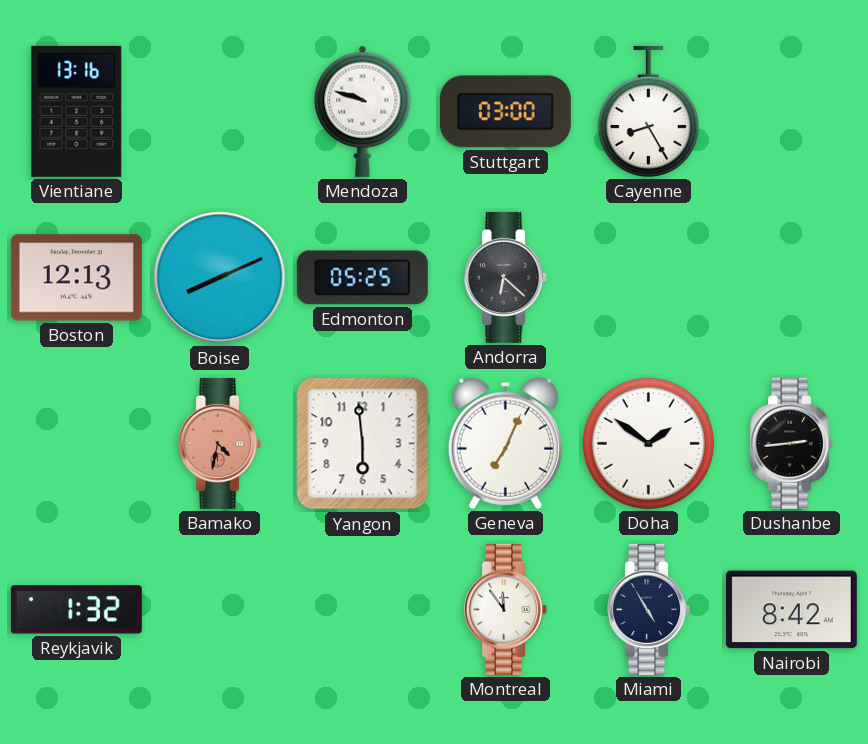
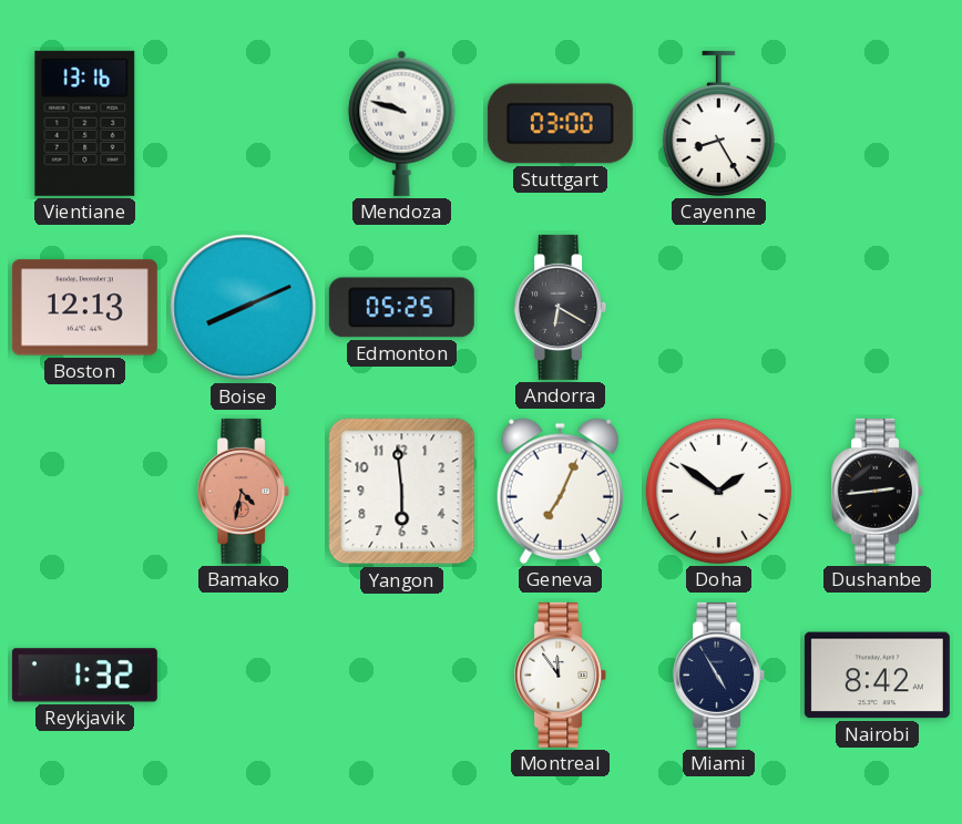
Andorra: 6:22 -> 6:20 (561, 307)
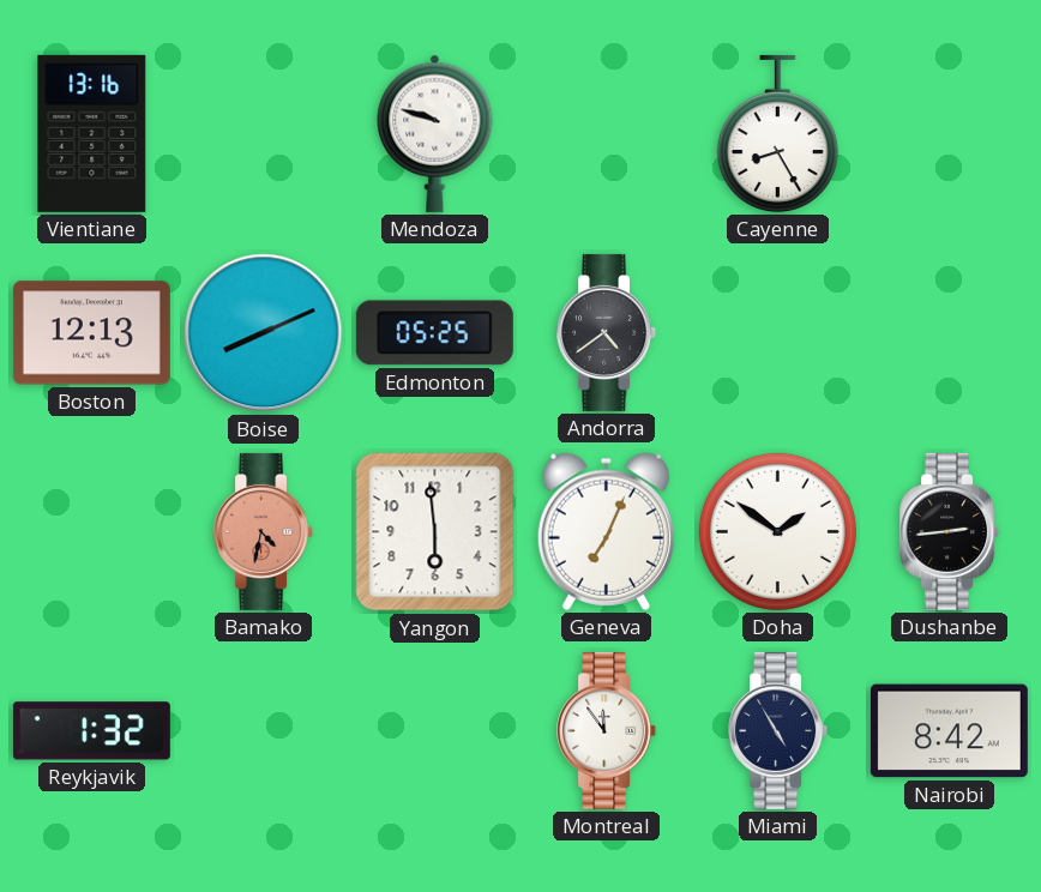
Stuttgart: 03:00 -> none (560, 124)
Andorra: 6:20 -> 4:39 (607, 332)
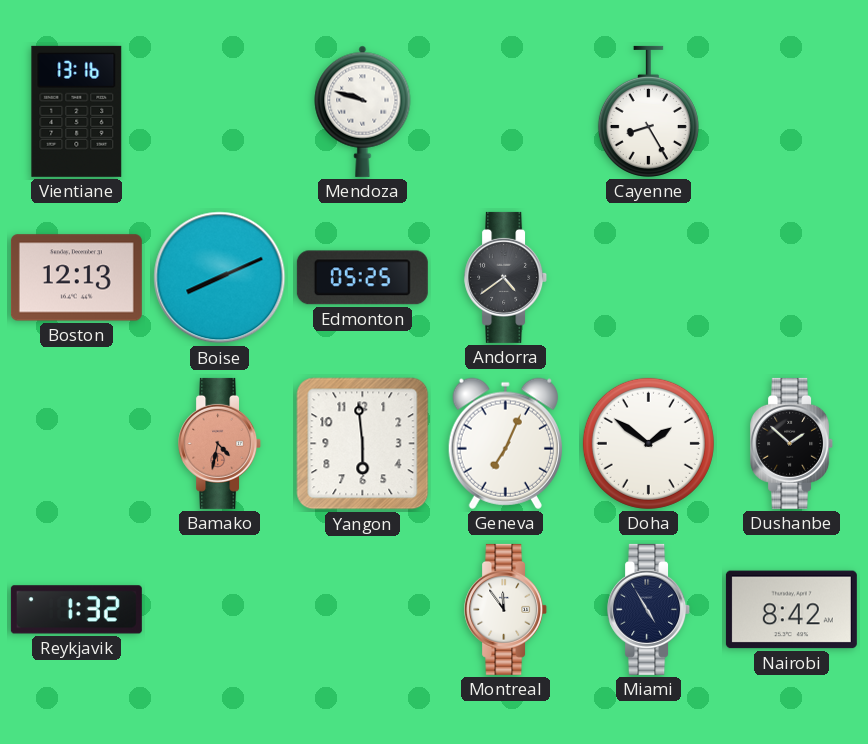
Dushanbe: 2:44 -> 1:52 (792, 443)
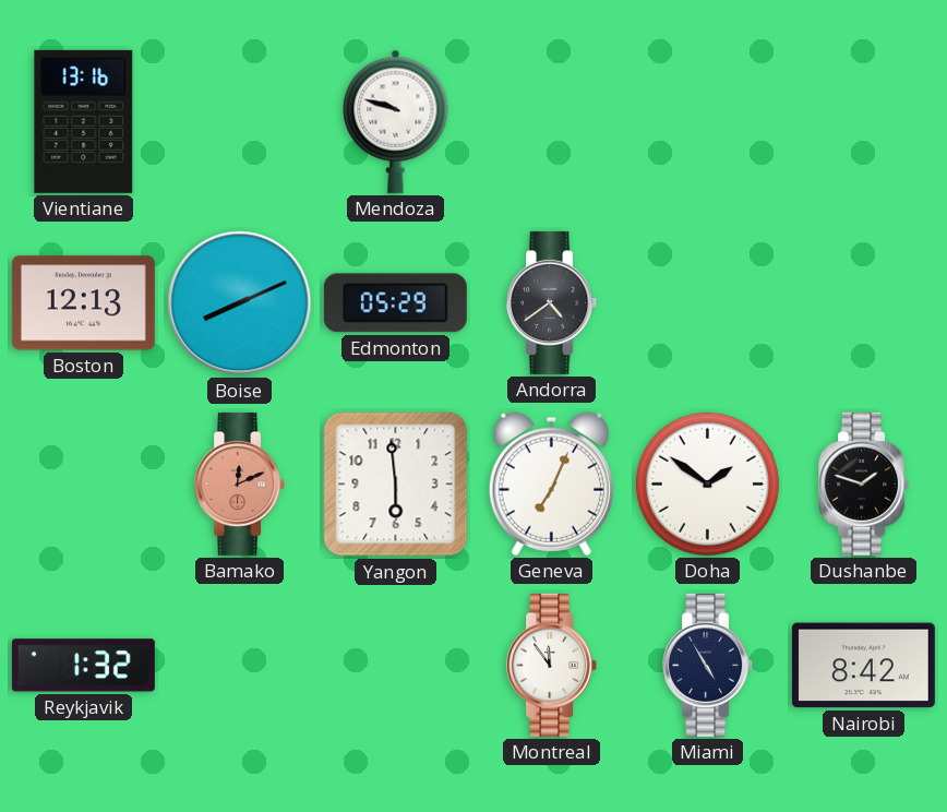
Cayenne: 8:25 -> none (648, 111)
Edmonton: 05:25 -> 05:29 (395, 303)
Bamako: 4:32 -> 12:11 (240, 483)
Dushanbe: 1:52 -> 1:48 (864, 483)
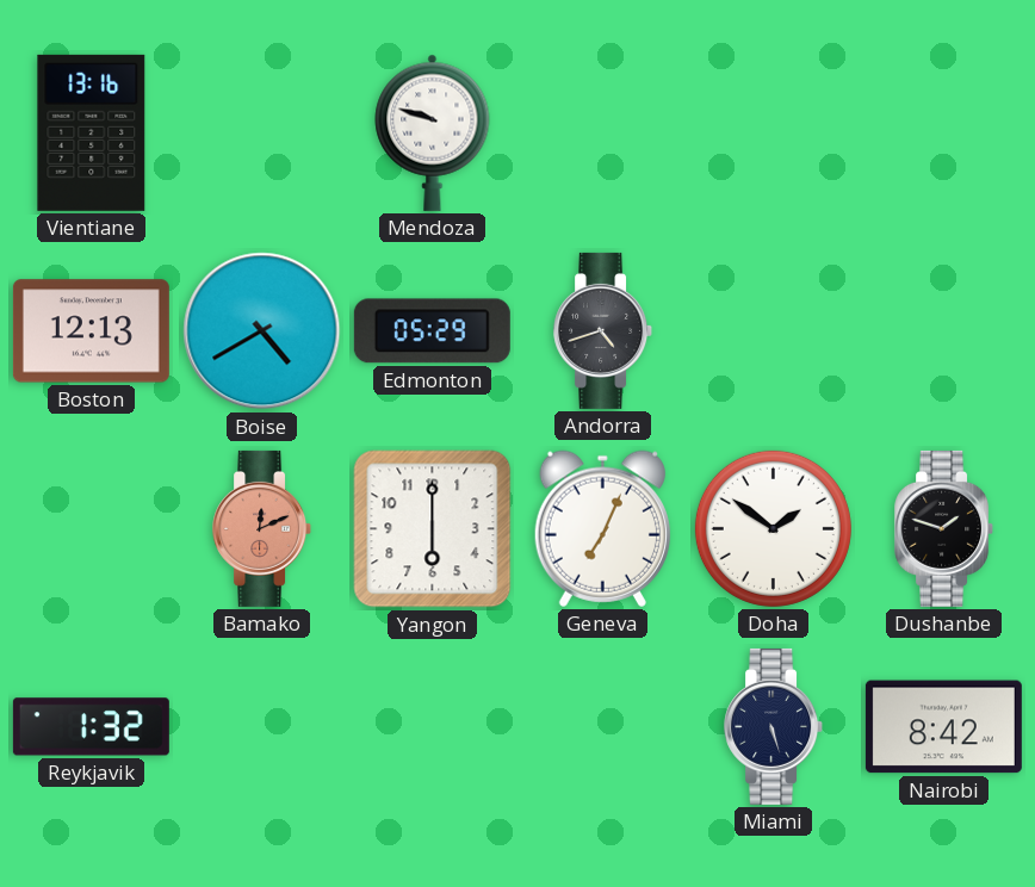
Boise: 8:11 -> 4:40 (262, 331)
Andorra: 4:39 -> 4:42 (603, 330)
Yangon: 5:59 -> 6:00 (433, 529)
Montreal: 11:54 -> none (552, 665)
Miami: 4:55 -> 5:27 (774, 726)
